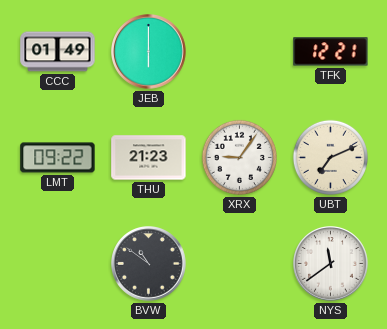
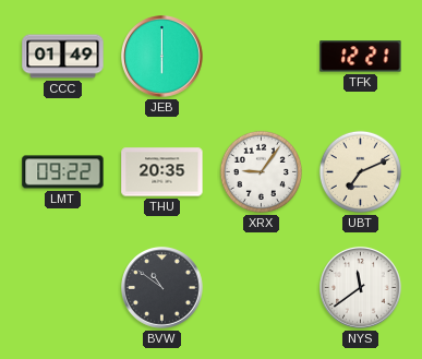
THU: 21:23 -> 20:35 (162, 172)
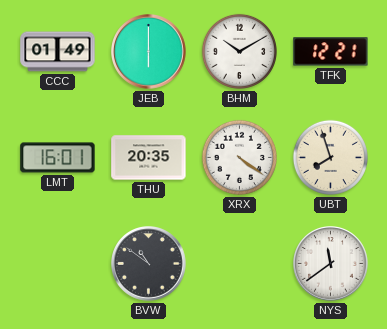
BHM: none -> 10:10 (239, 51)
LMT: 09:22 -> 16:01 (58, 158)
XRX: 9:06 -> 4:21 (239, 157)
UBT: 7:11 -> 7:57 (330, 157)
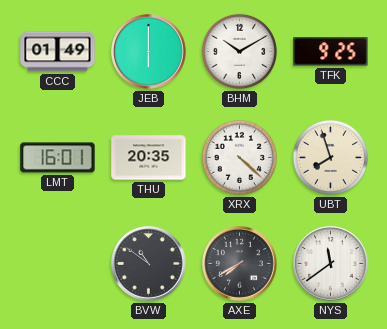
TFK: 12:21 -> 9:25 (331, 52)
XRX: 4:21 -> 4:22 (239, 157)
AXE: none -> 7:40 (240, 264)
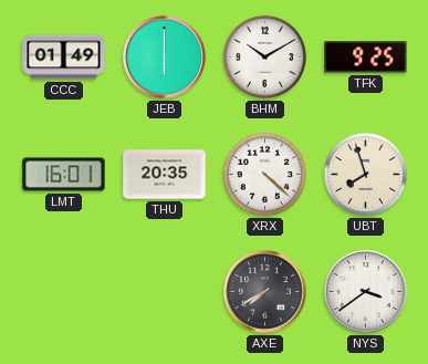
BVW: 10:51 -> none (149, 264)
NYS: 11:39 -> 3:39 (366, 292)
